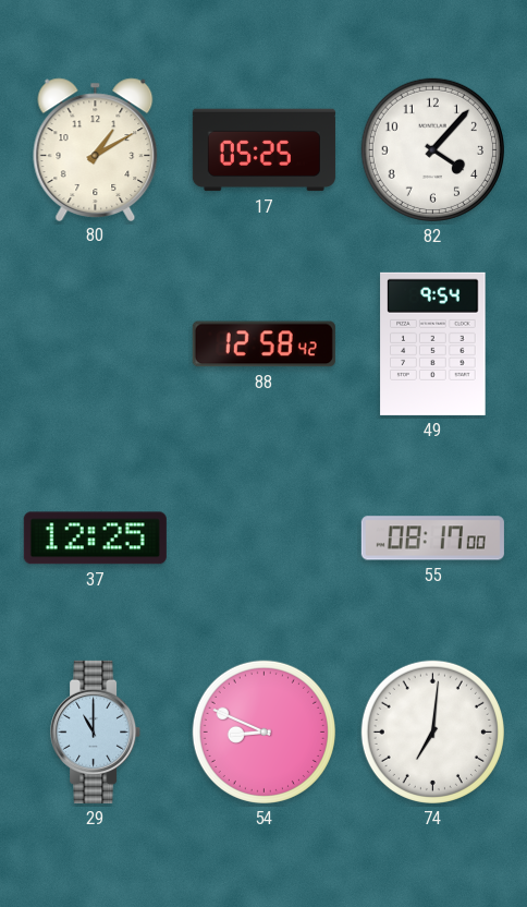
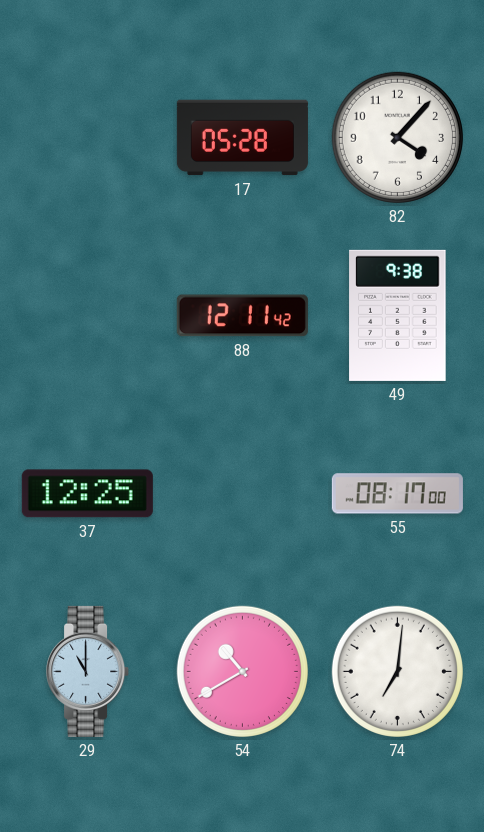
80: 1:10 -> none (96, 149)
17: 05:25 -> 05:28 (242, 138)
88: 12:58 -> 12:11 (242, 316)
49: 9:54 -> 9:38 (398, 315)
54: 8:49 -> 10:40 (242, 671)
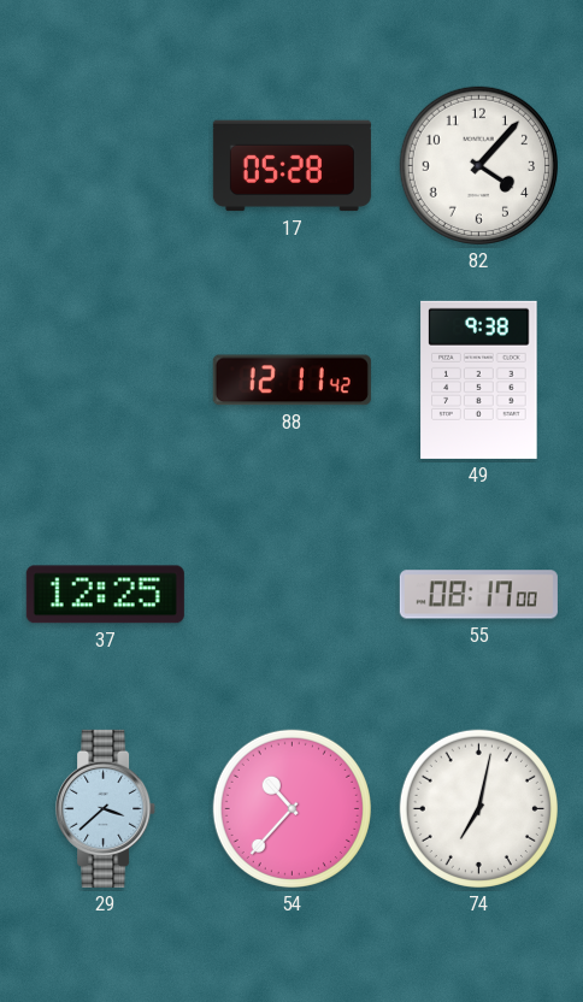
29: 11:00 -> 3:38 (106, 808)
54: 10:40 -> 10:37 (291, 808)
74: 7:01 -> 7:02 (478, 808)
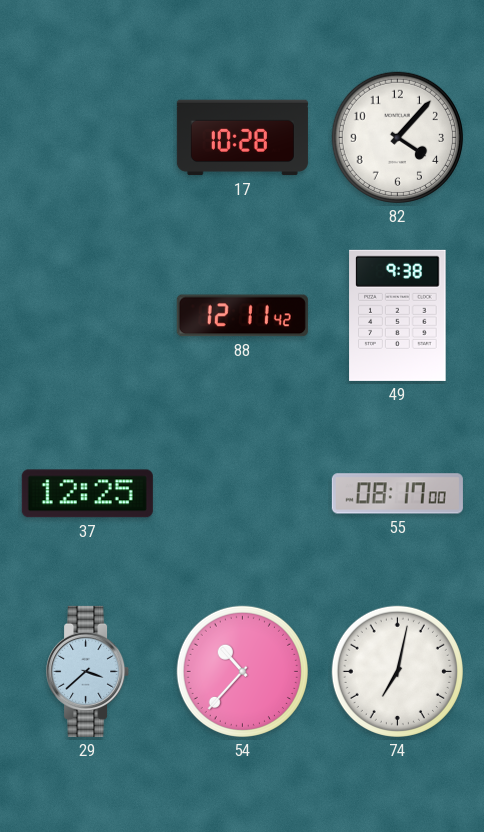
17: 05:28 -> 10:28 (242, 138)
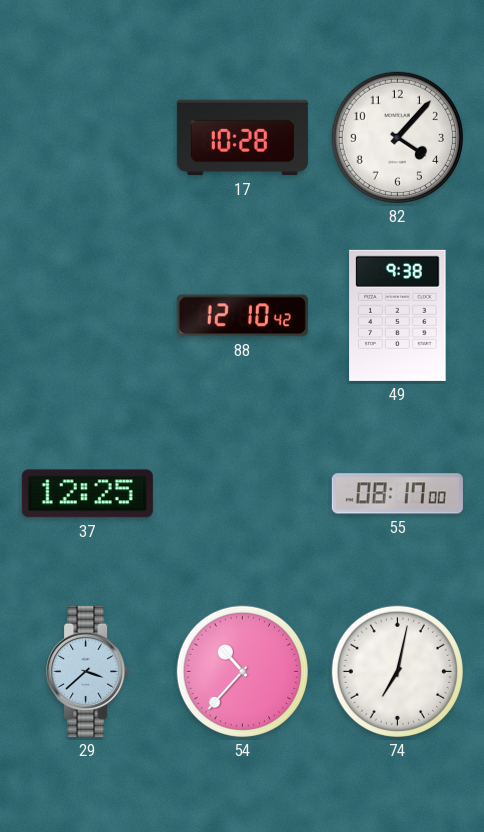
88: 12:11 -> 12:10 (242, 316)
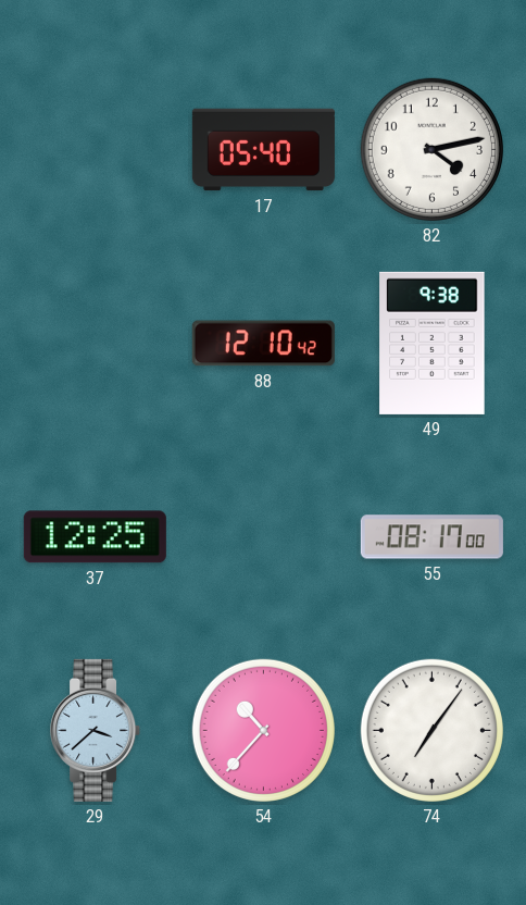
17: 10:28 -> 05:40 (263, 150)
82: 4:07 -> 4:13 (431, 149)
74: 7:02 -> 7:06 (431, 730)
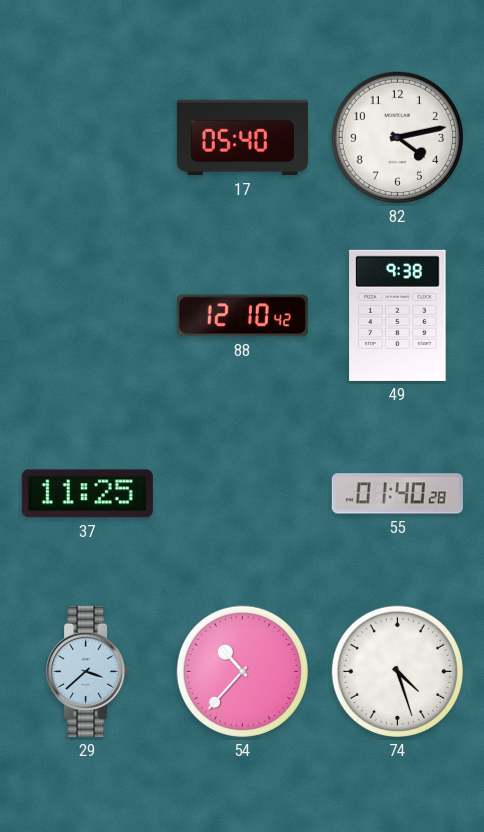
37: 12:25 -> 11:25 (87, 494)
55: 08:17 -> 01:40 (397, 494)
74: 7:06 -> 4:27 (397, 671)
